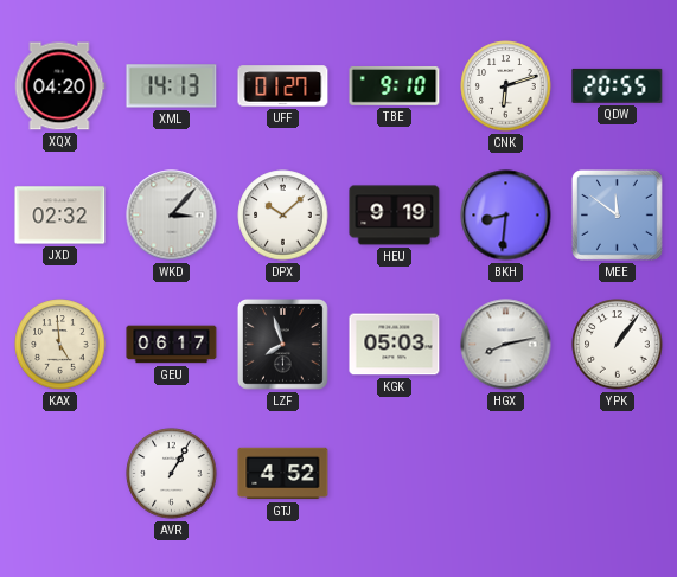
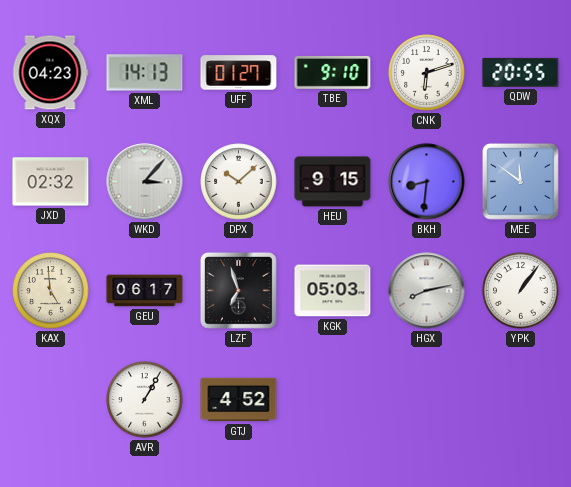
XQX: 04:20 -> 04:23 (50, 73)
HEU: 9:19 -> 9:15 (333, 182)
LZF: 7:57 -> 6:57 (238, 290)
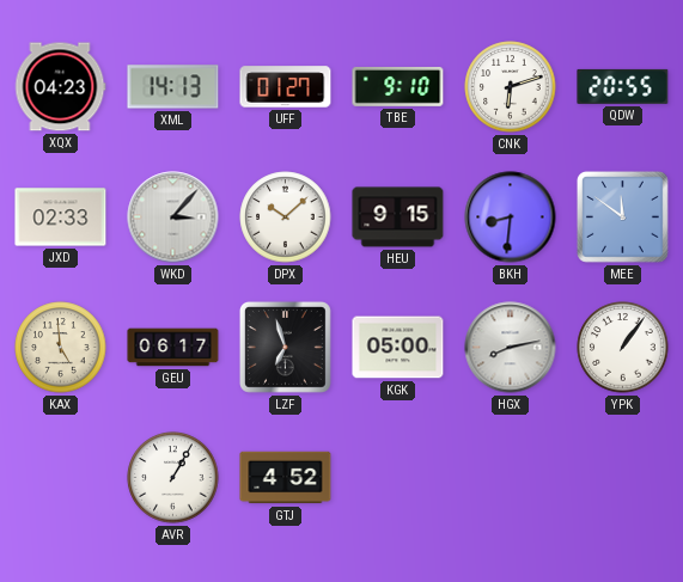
JXD: 02:32 -> 02:33 (61, 218)
KGK: 05:03 -> 05:00 (398, 348)
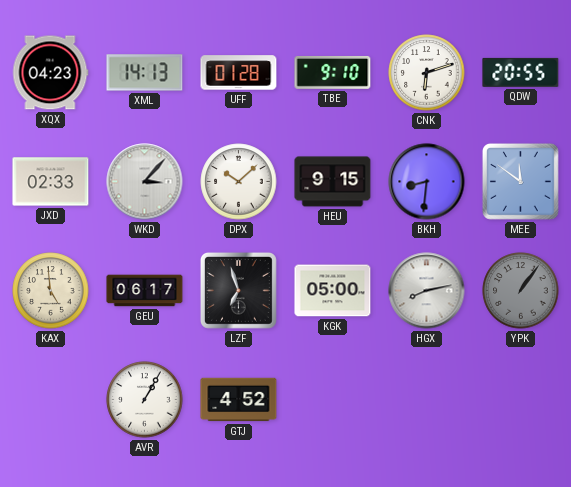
UFF: 01:27 -> 01:28 (239, 73)
YPK dial: white -> grey (521, 291)
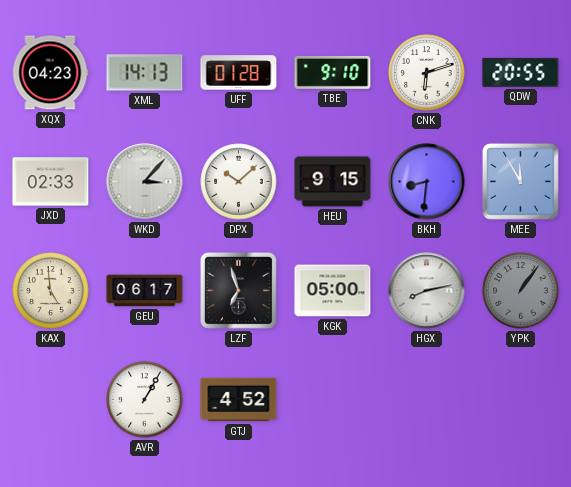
MEE: 11:51 -> 11:55 (520, 181)
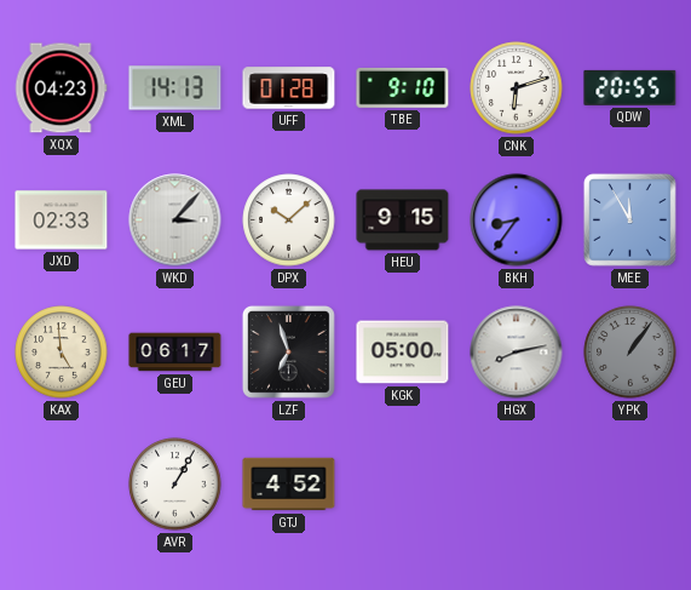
BKH: 8:31 -> 8:36 (517, 220)
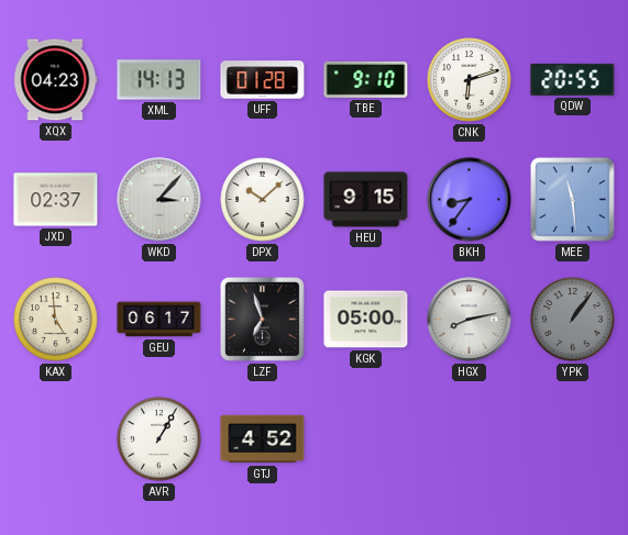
JXD: 02:33 -> 02:37 (56, 200)
MEE: 11:55 -> 11:29 (572, 199)
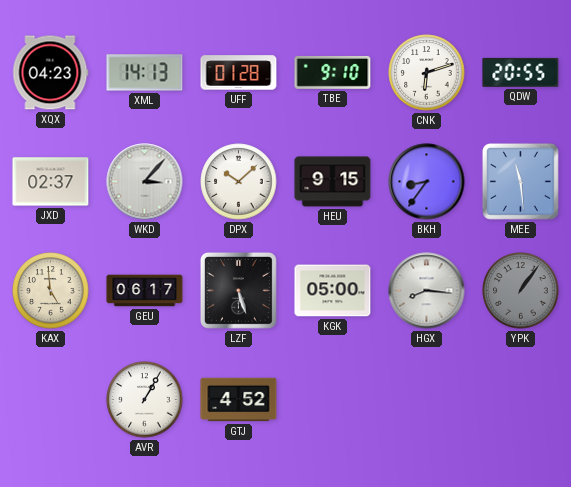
LZF: 6:57 -> 5:27 (238, 290)
HGX: 8:13 -> 8:16 (427, 291)
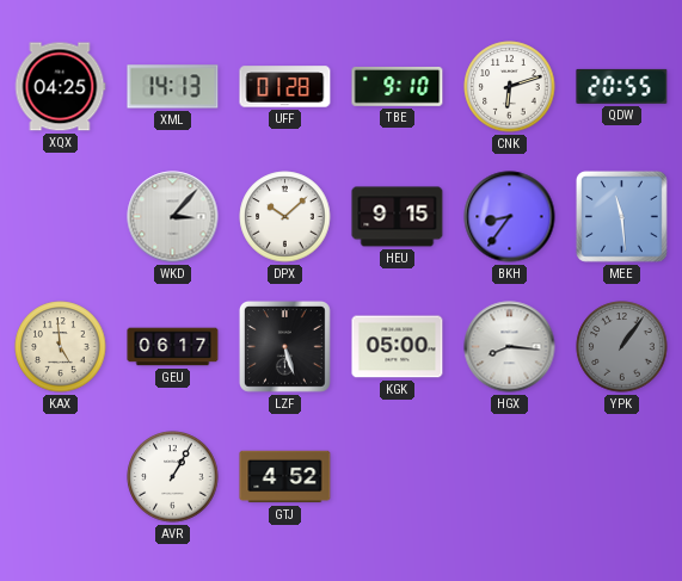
XQX: 04:23 -> 04:25 (60, 87)
JXD: 02:37 -> none (51, 182)
